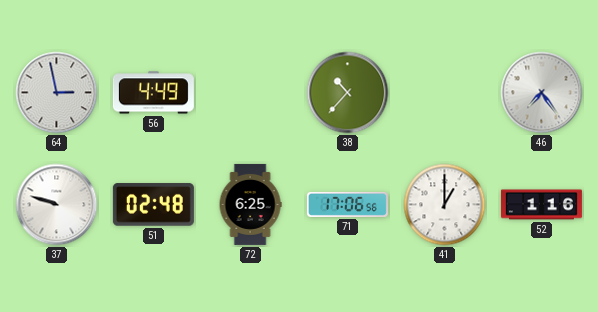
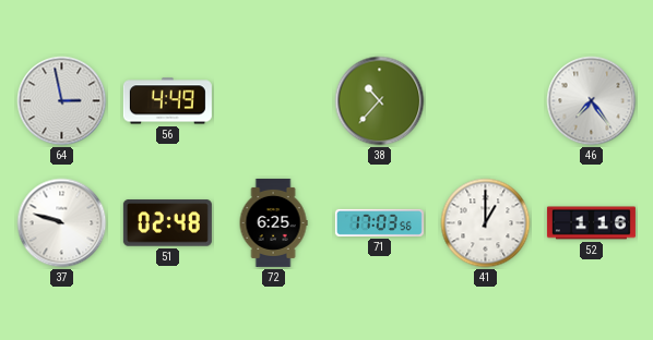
71: 17:06 -> 17:03 (379, 222)
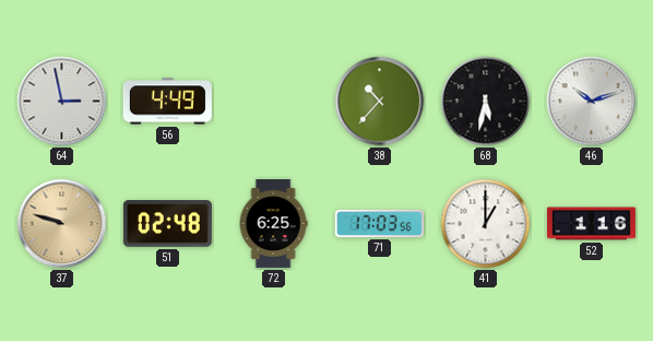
68: none -> 5:32 (486, 102)
46: 7:24 -> 10:12 (592, 102)
37 dial: white -> champagne (62, 224)
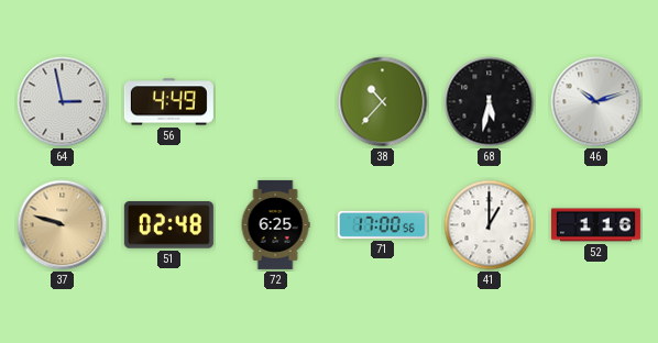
71: 17:03 -> 17:00 (382, 224)
